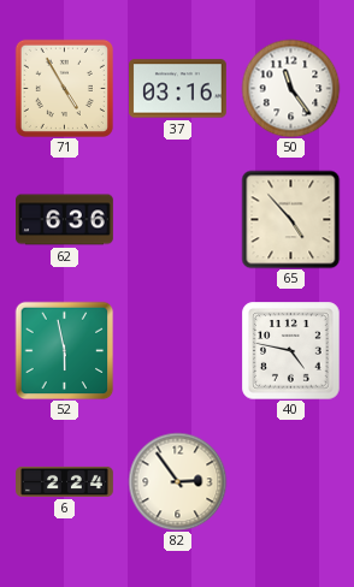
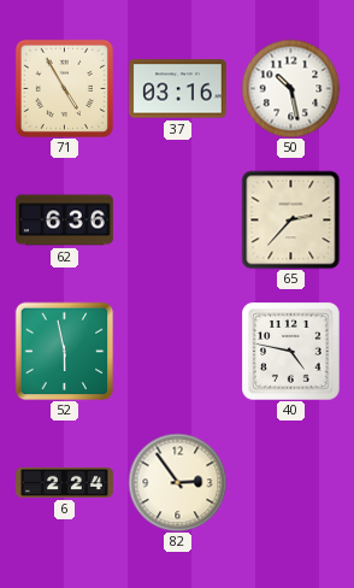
50: 11:24 -> 10:28 (290, 88)
65: 4:53 -> 2:37 (290, 219)
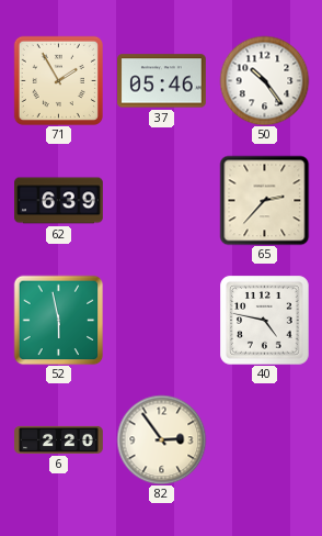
71: 4:55 -> 1:55 (58, 80)
37: 03:16 -> 05:46 (162, 81)
50: 10:28 -> 10:24 (264, 80)
62: 6:36 -> 6:39 (59, 201)
6: 2:24 -> 2:20 (59, 439)
